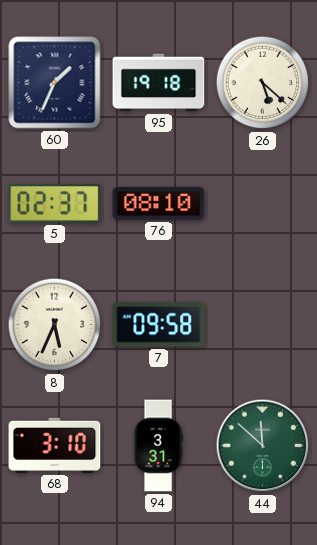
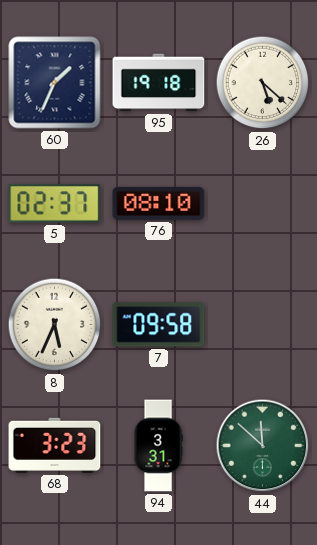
68: 3:10 -> 3:23 (55, 445)
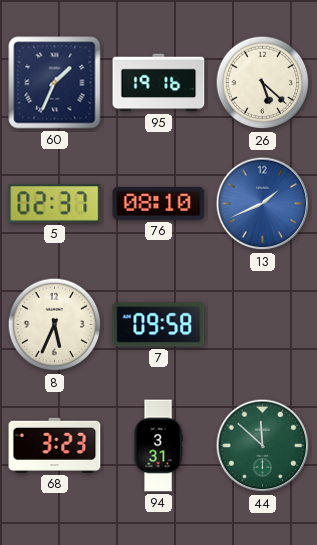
95: 19:18 -> 19:16 (159, 83)
13: none -> 1:41 (263, 204)
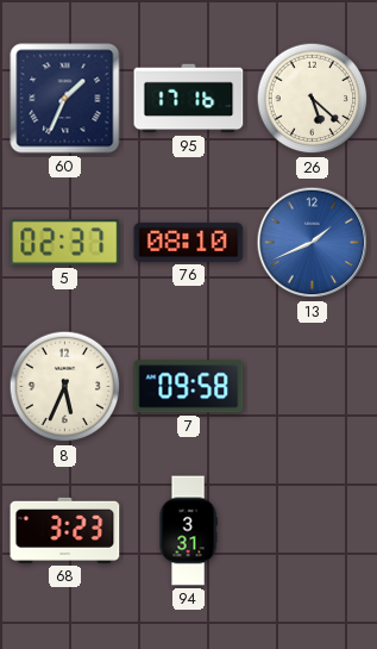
95: 19:16 -> 17:16 (189, 99)
44: 11:52 -> none (263, 446)
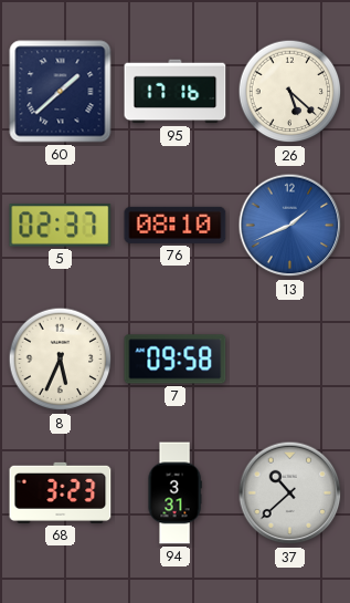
60: 1:34 -> 1:38 (61, 92)
37: none -> 10:38 (290, 493)
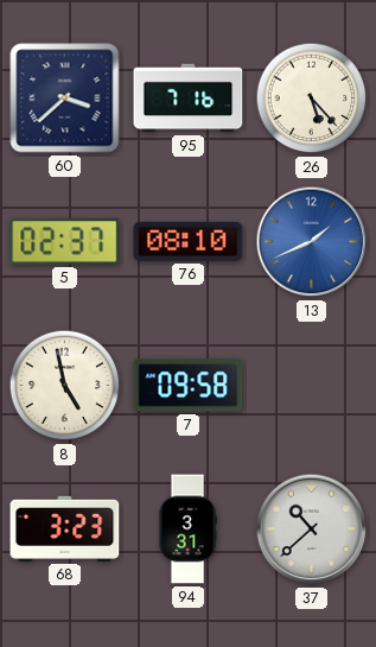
60: 1:38 -> 3:38 (65, 99)
95: 17:16 -> 7:16 (189, 99)
26: 5:22 -> 5:23 (312, 99)
8: 5:34 -> 4:58 (65, 386)
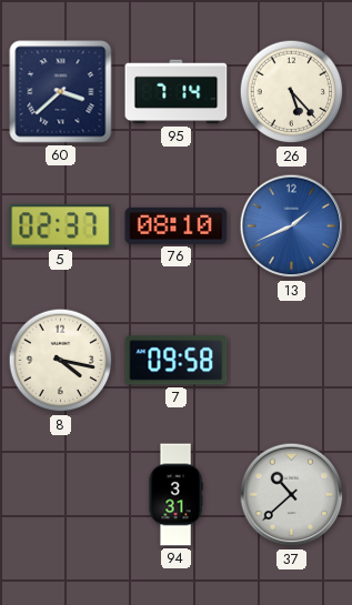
95: 7:16 -> 7:14 (177, 92)
8: 4:58 -> 4:17 (61, 361)
68: 3:23 -> none (65, 528)
